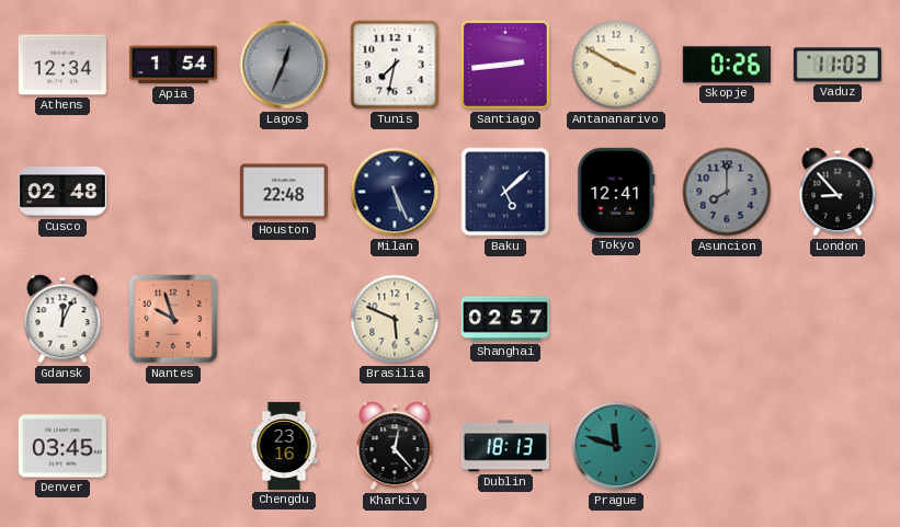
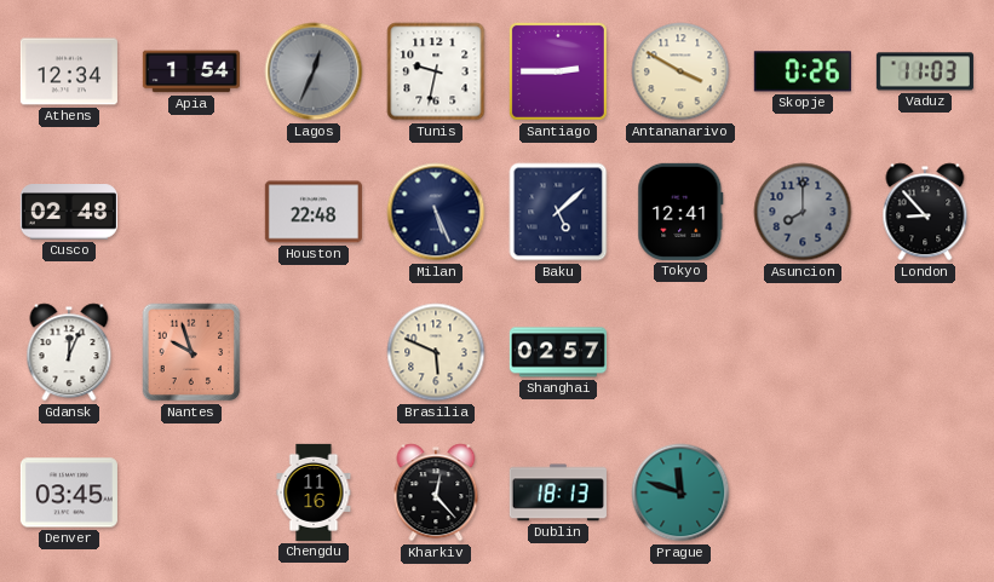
Tunis: 7:32 -> 9:32 (436, 71)
Santiago: 2:44 -> 2:45 (558, 71)
Chengdu: 23:16 -> 11:16 (314, 492)
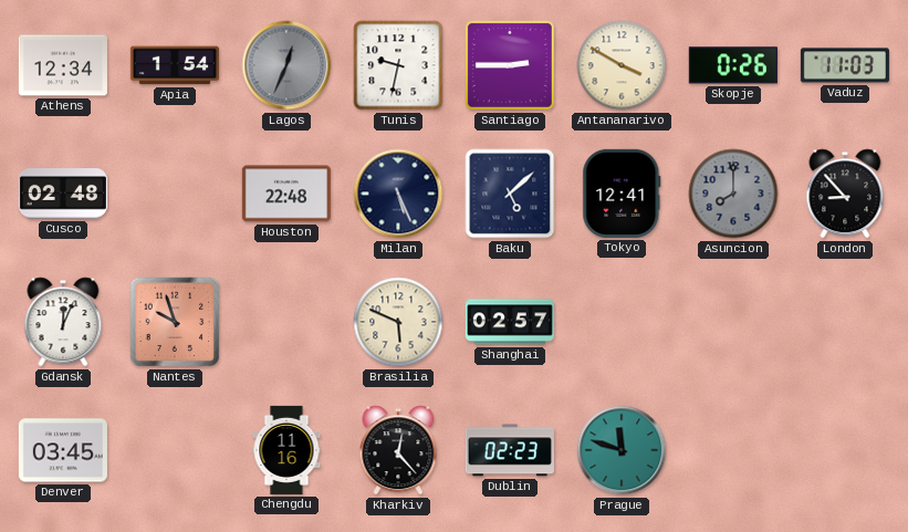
Dublin: 18:13 -> 02:23 (510, 450)
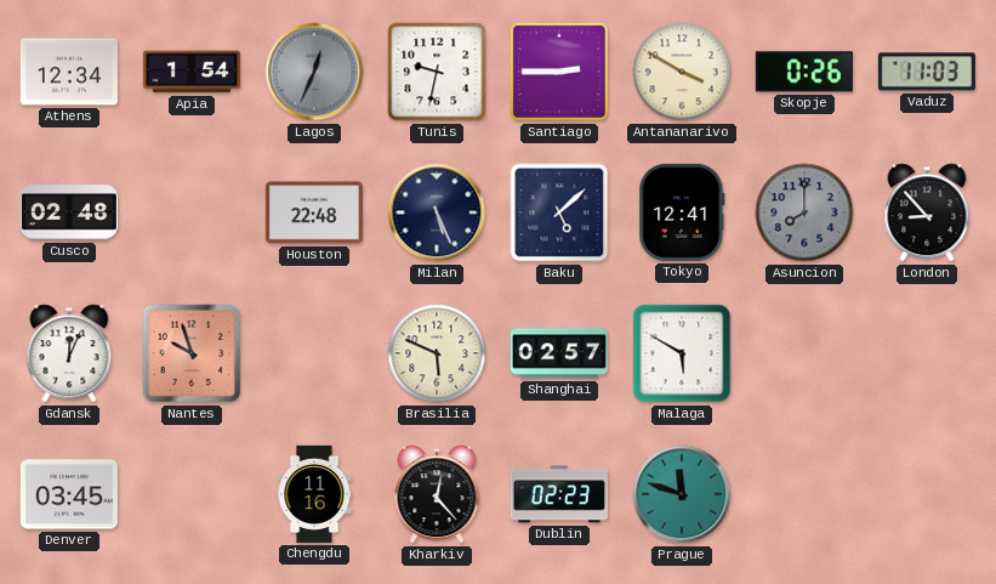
Malaga: none -> 5:50 (682, 353)
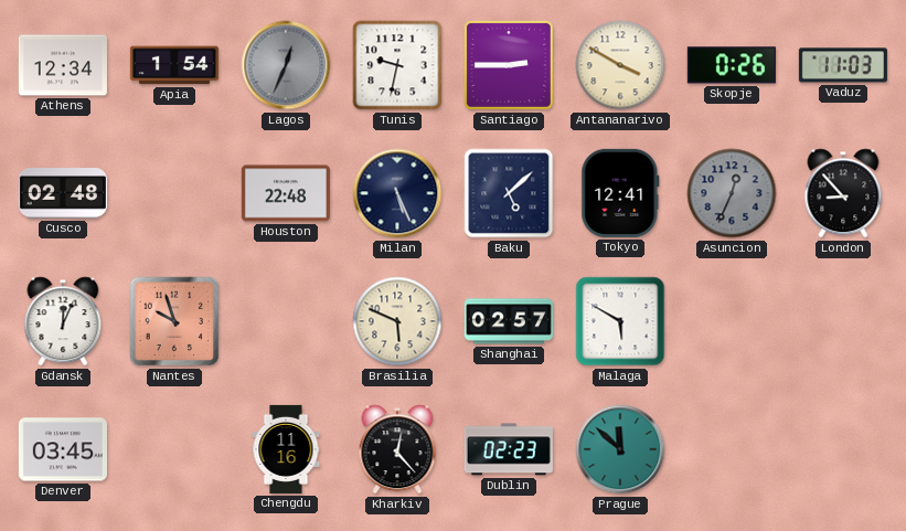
Asuncion: 8:00 -> 12:34 (732, 193)
Prague: 11:48 -> 11:52 (620, 449)
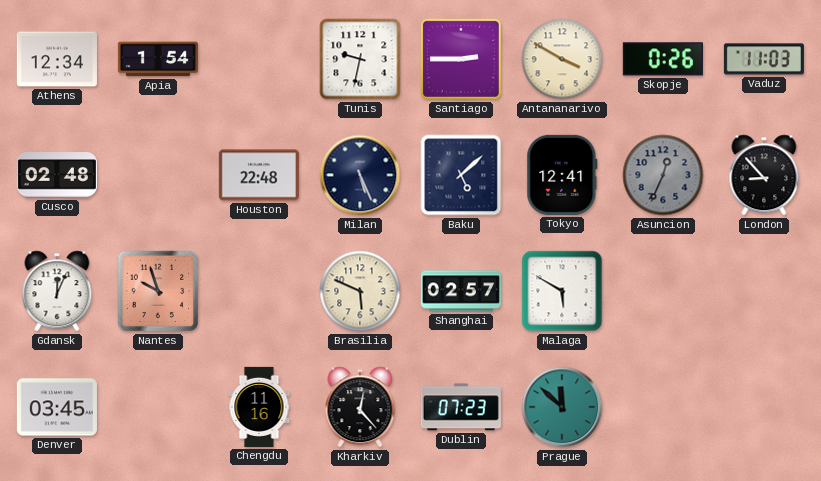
Lagos: 12:34 -> none (286, 65)
Dublin: 02:23 -> 07:23 (461, 407)
